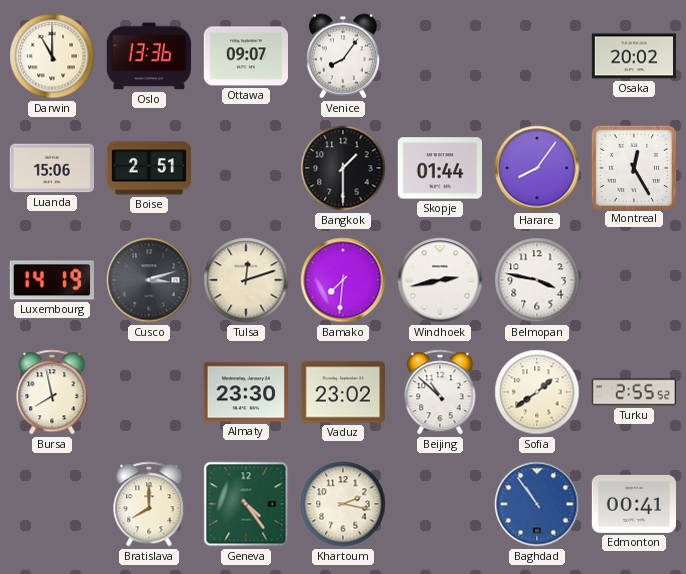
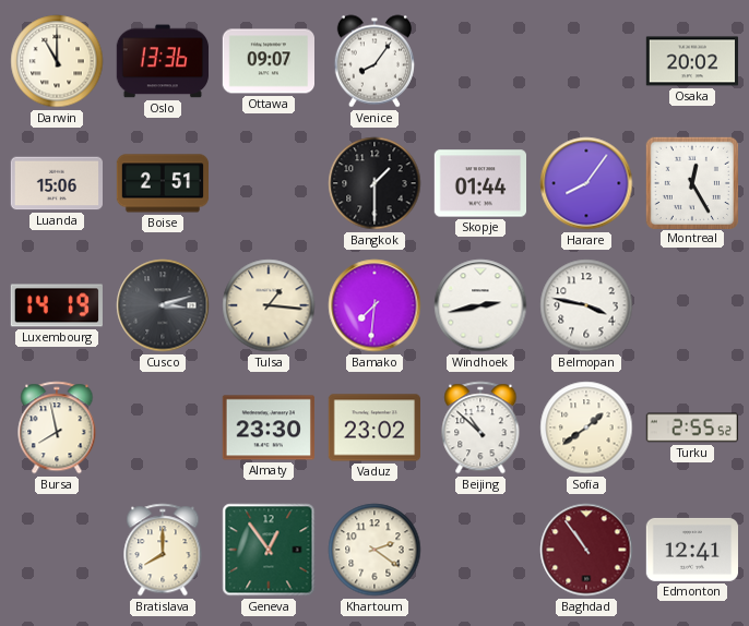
Tulsa: 12:12 -> 1:16 (269, 305)
Geneva: 4:24 -> 12:54 (269, 550)
Khartoum: 2:17 -> 2:21 (374, 550)
Baghdad dial: blue -> burgundy (586, 550)
Edmonton: 00:41 -> 12:41 (691, 550)
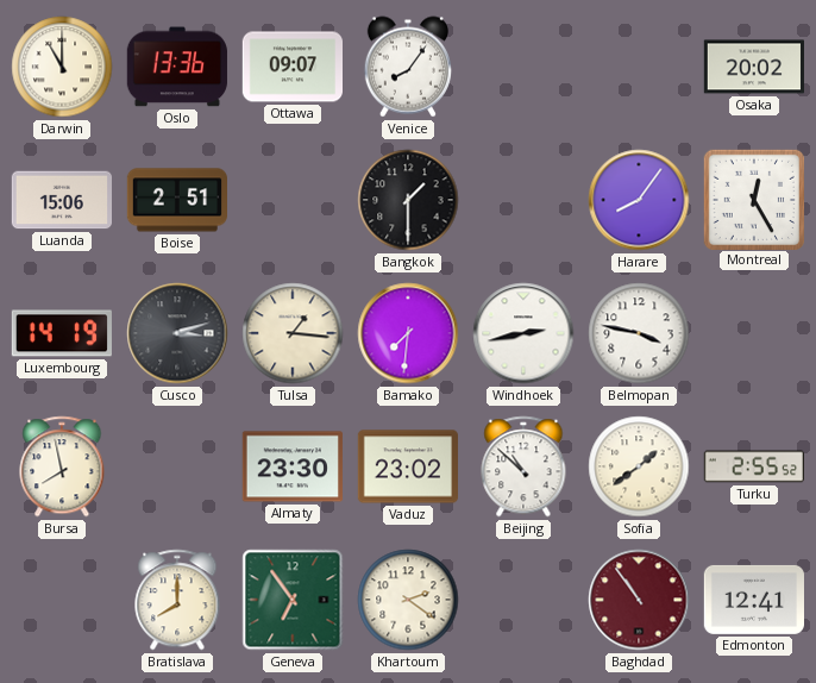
Skopje: 01:44 -> none (479, 183)
Geneva: 12:54 -> 6:54 (293, 600)
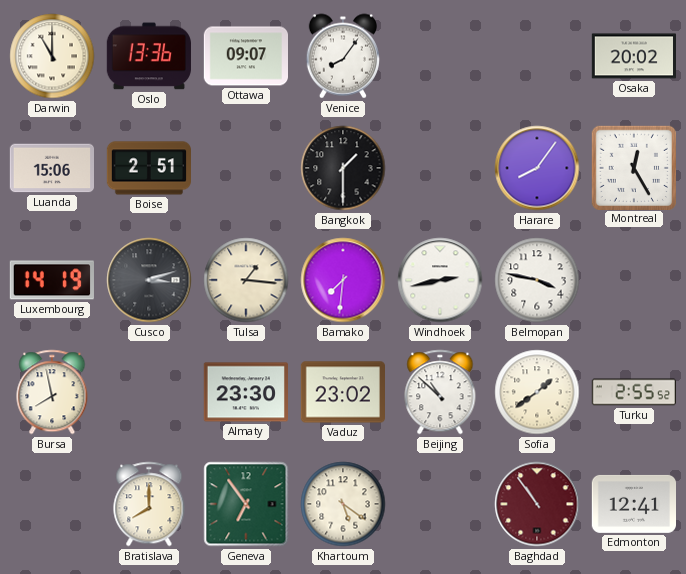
Khartoum: 2:21 -> 5:21 (343, 504)
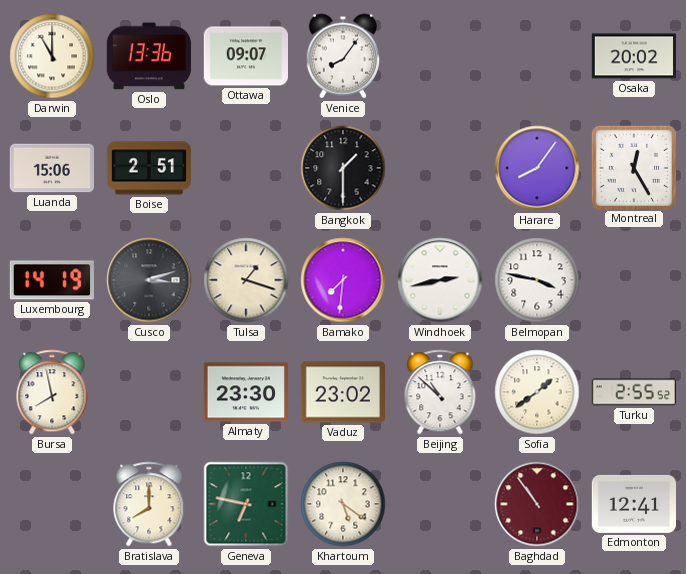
Tulsa: 1:16 -> 1:18 (246, 280)
Geneva: 6:54 -> 6:47 (246, 504)
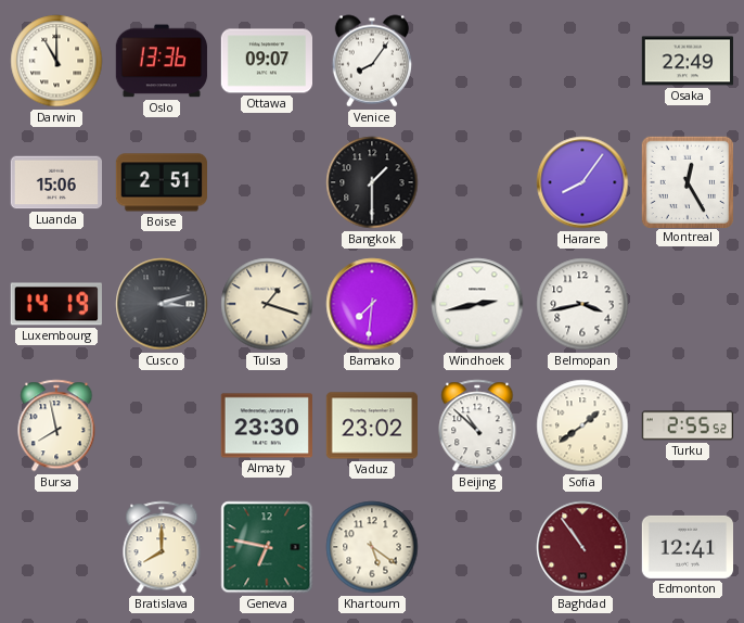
Osaka: 20:02 -> 22:49 (687, 61)
Belmopan: 3:47 -> 3:43 (582, 304)
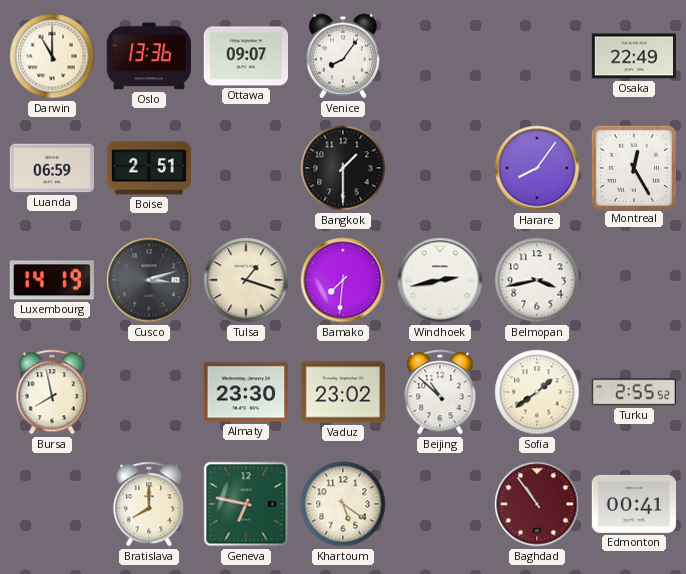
Luanda: 15:06 -> 06:59 (51, 168)
Edmonton: 12:41 -> 00:41 (633, 504)
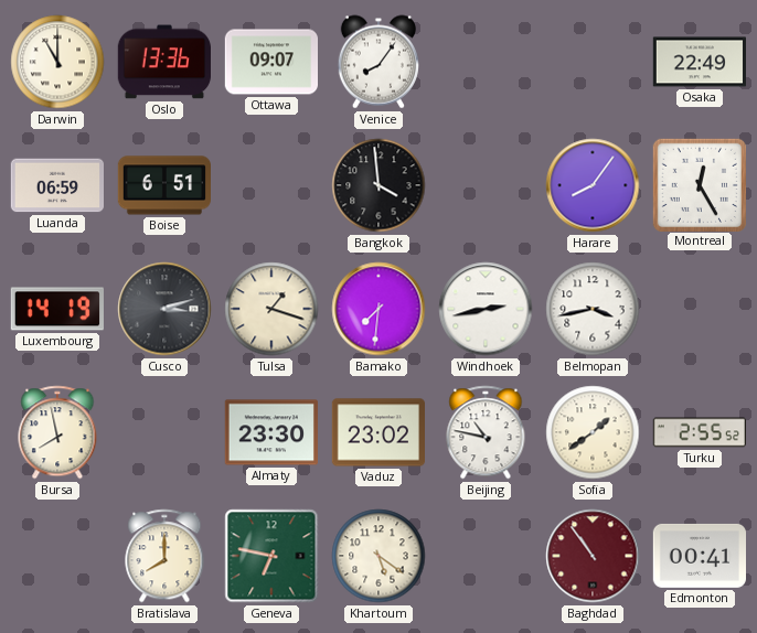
Boise: 2:51 -> 6:51 (163, 185)
Bangkok: 1:30 -> 3:59 (378, 185)
Beijing: 10:52 -> 10:47 (486, 432)
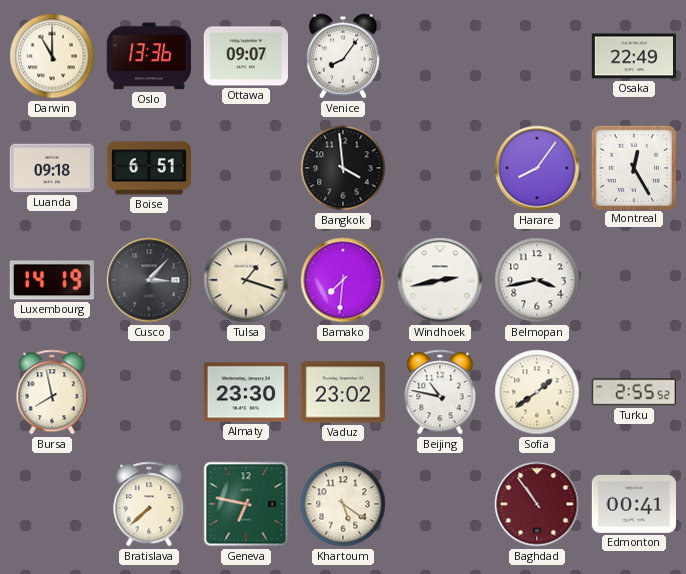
Luanda: 06:59 -> 09:18 (51, 168)
Cusco: 3:12 -> 3:07 (149, 280)
Bratislava: 8:00 -> 7:38 (149, 504)
